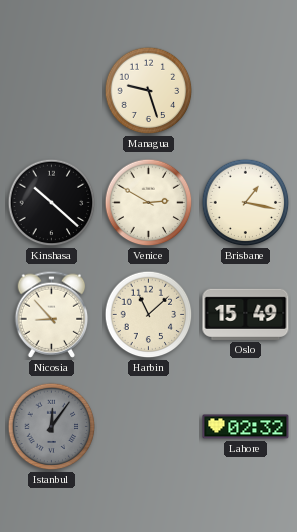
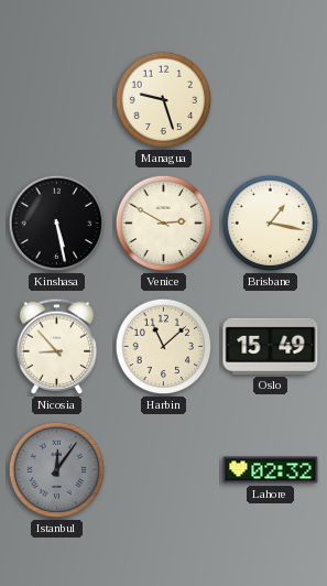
Kinshasa: 10:22 -> 5:28 (57, 224)
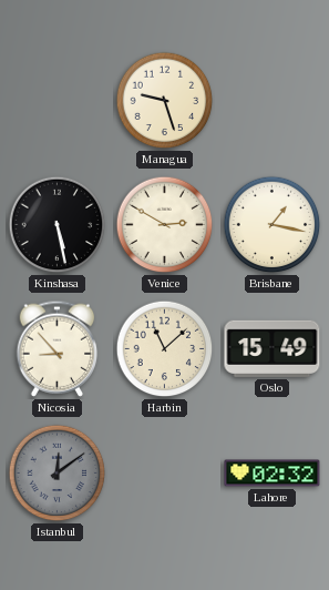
Istanbul: 12:06 -> 12:09 (58, 474)
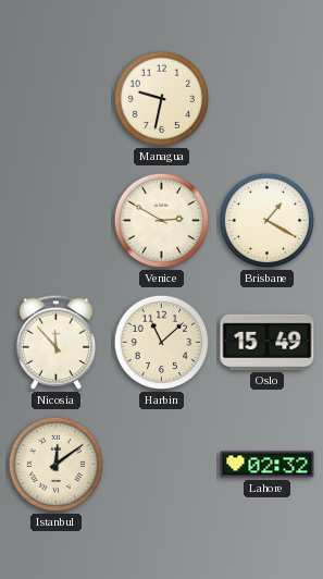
Managua: 9:27 -> 9:32 (162, 99)
Kinshasa: 5:28 -> none (58, 225)
Brisbane: 1:17 -> 1:20 (268, 221)
Nicosia: 8:53 -> 11:53 (57, 342)
Istanbul dial: grey -> cream (57, 465)
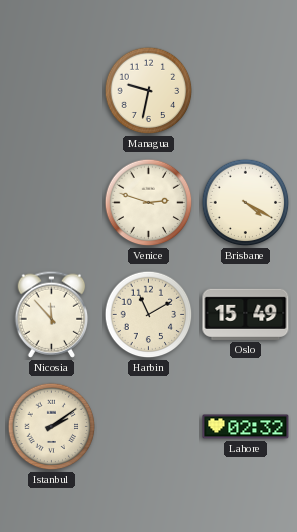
Venice: 2:50 -> 2:48 (149, 203)
Brisbane: 1:20 -> 4:20 (246, 203)
Harbin: 11:08 -> 11:10 (149, 315)
Istanbul: 12:09 -> 2:09 (52, 427)
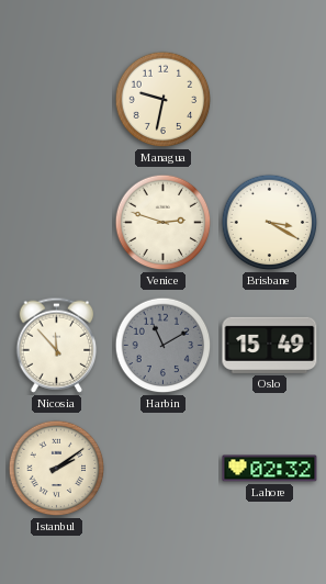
Brisbane: 4:20 -> 3:20 (270, 223)
Harbin dial: cream -> grey (164, 346)
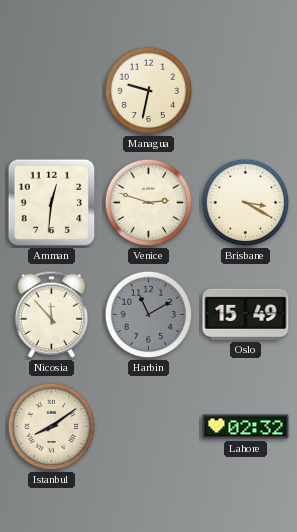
Amman: none -> 12:31 (52, 203)
Istanbul: 2:09 -> 8:09 (52, 427)
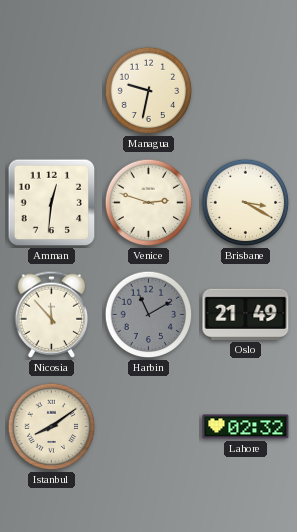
Oslo: 15:49 -> 21:49 (246, 314)
